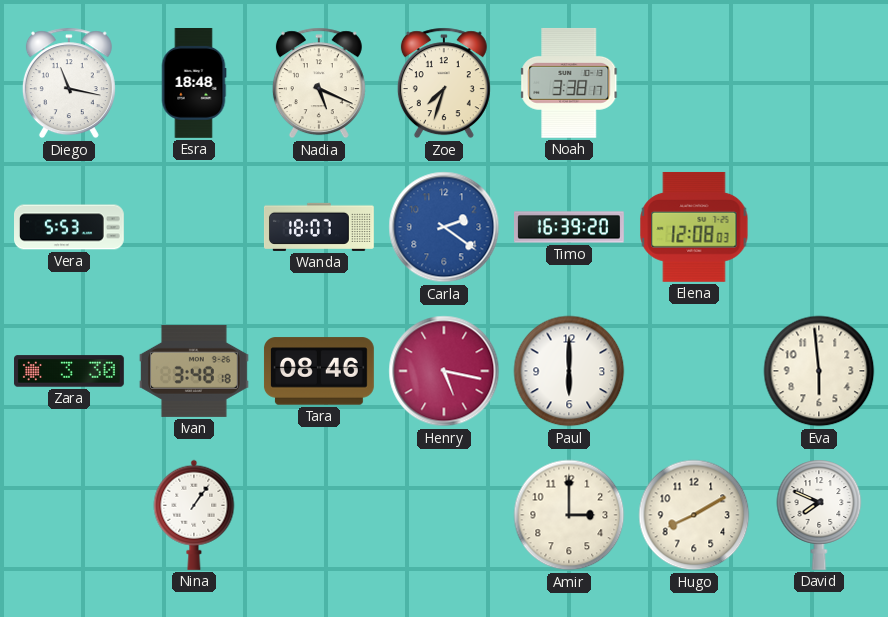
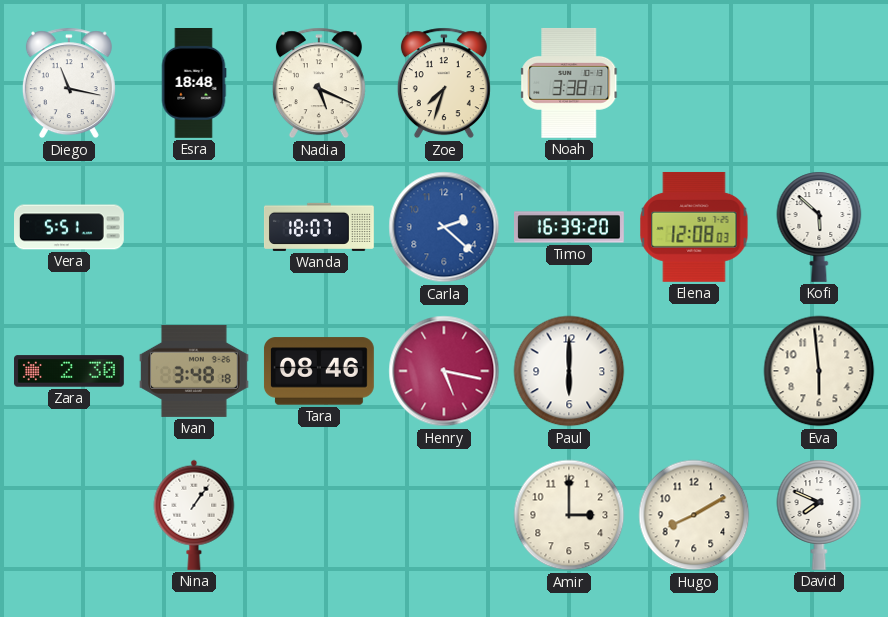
Vera: 5:53 -> 5:51 (70, 227)
Carla: 2:21 -> 2:22 (444, 227)
Kofi: none -> 5:52 (819, 227)
Zara: 3:30 -> 2:30 (70, 371)
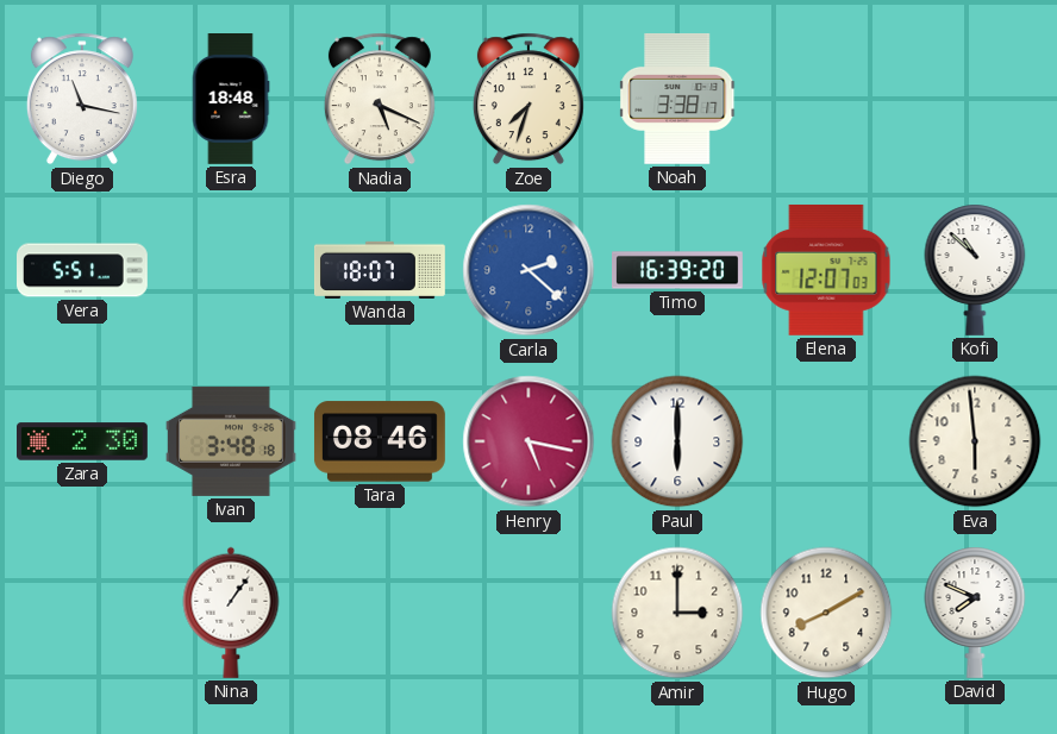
Elena: 12:08 -> 12:07 (826, 270)
Kofi: 5:52 -> 10:52 (975, 270)
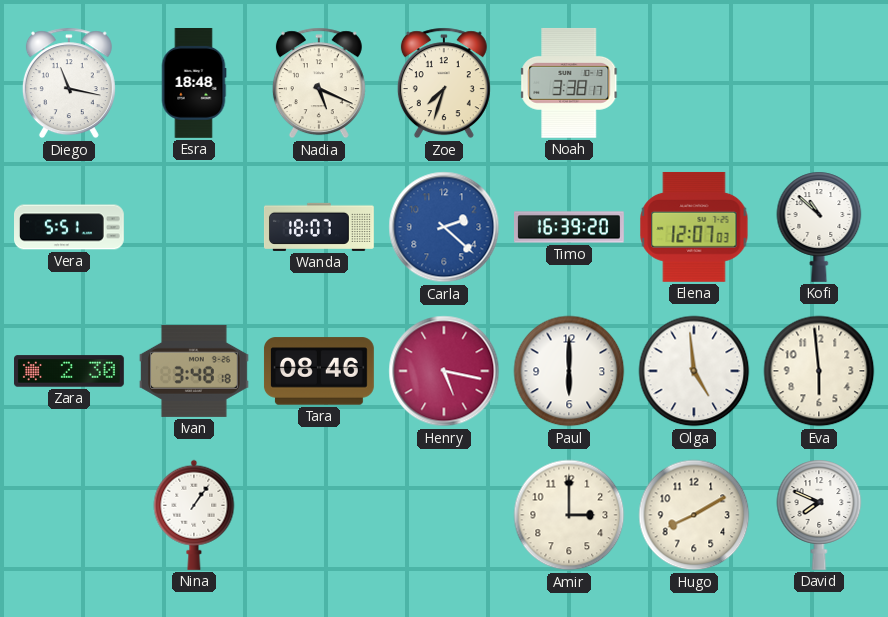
Olga: none -> 4:59 (694, 371)
